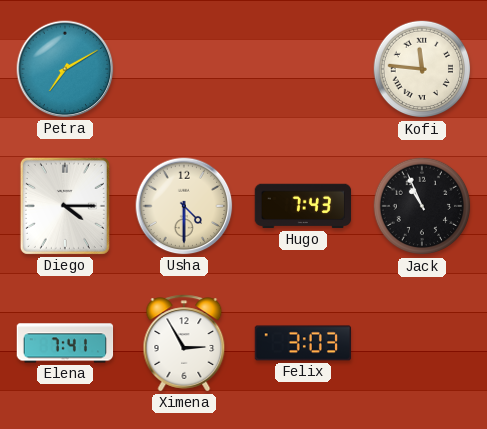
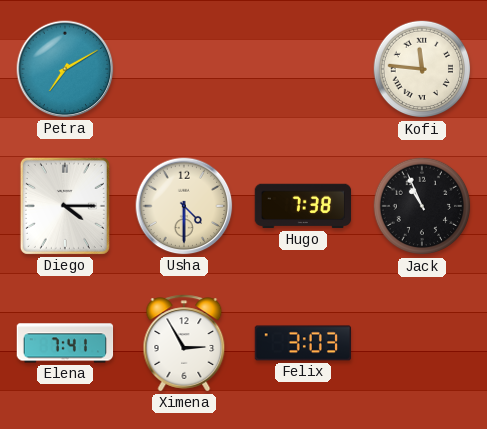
Hugo: 7:43 -> 7:38 (303, 206)
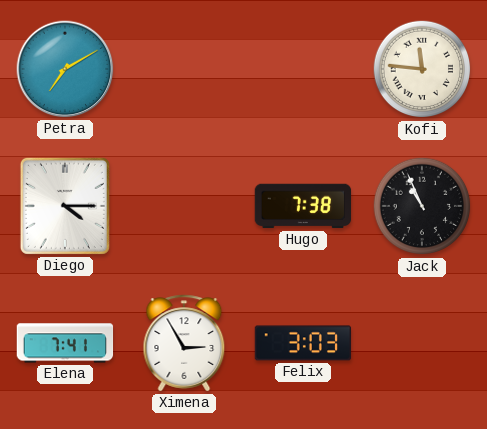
Usha: 4:30 -> none (184, 206)
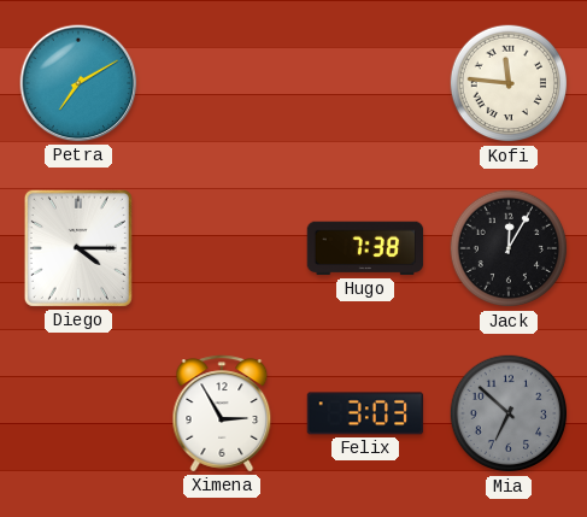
Jack: 10:56 -> 12:05 (509, 248)
Elena: 7:41 -> none (65, 343)
Mia: none -> 6:52 (509, 413)
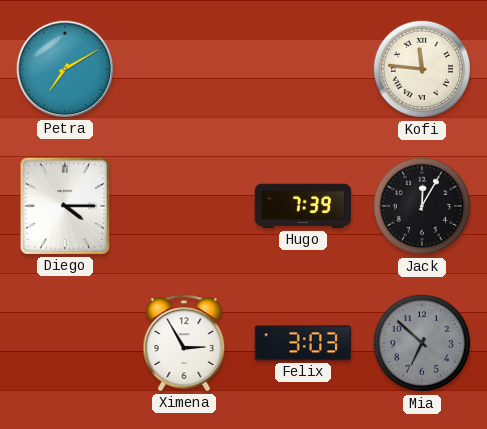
Hugo: 7:38 -> 7:39 (303, 206)
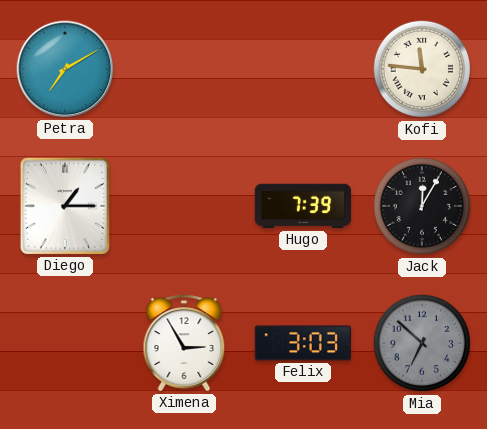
Diego: 4:15 -> 1:15 (65, 206)
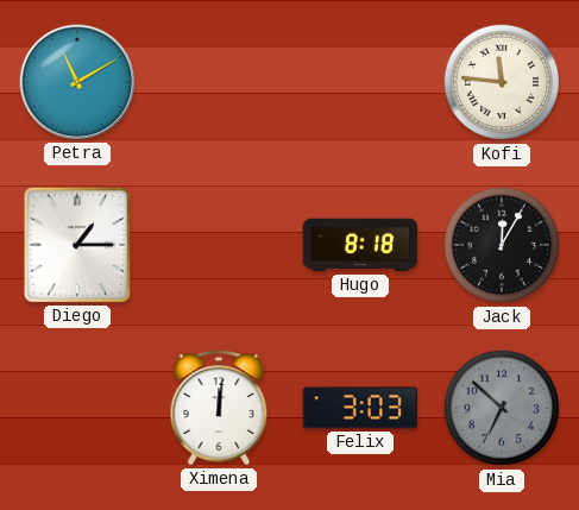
Petra: 7:10 -> 11:10 (77, 82)
Hugo: 7:39 -> 8:18 (360, 245)
Ximena: 2:55 -> 12:01 (219, 408)
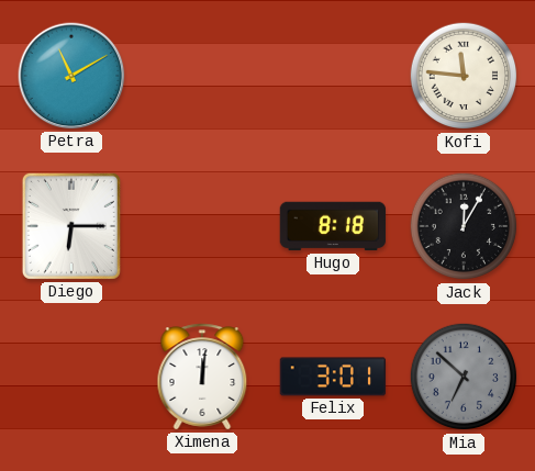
Diego: 1:15 -> 6:15 (71, 226)
Felix: 3:03 -> 3:01 (333, 377)
